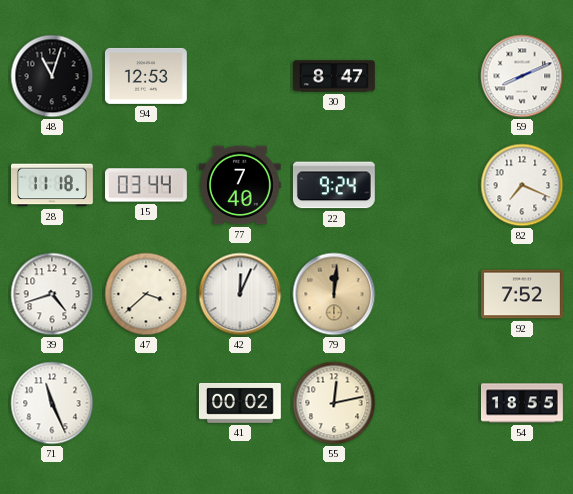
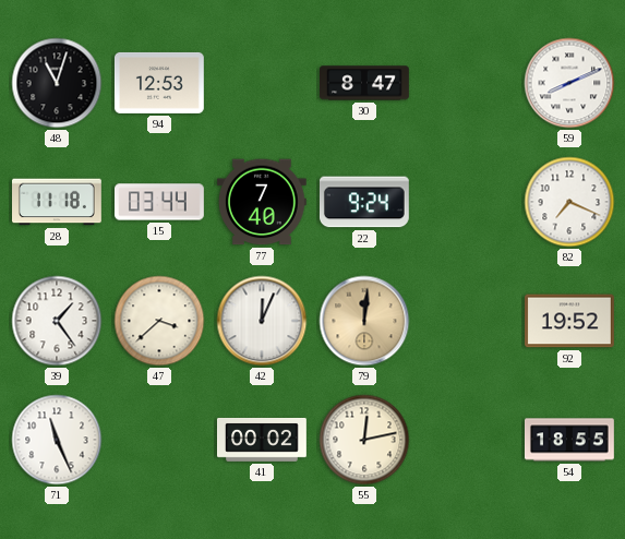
39: 4:42 -> 1:24 (57, 321)
92: 7:52 -> 19:52 (570, 321)
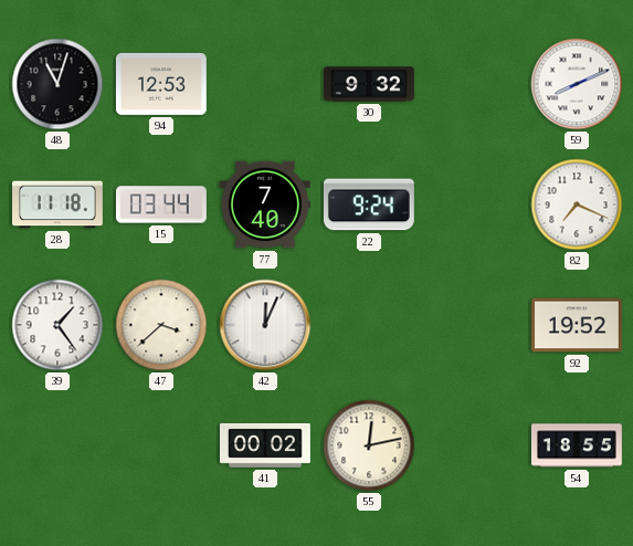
30: 8:47 -> 9:32 (370, 84)
79: 12:01 -> none (364, 321)
71: 11:26 -> none (57, 440)
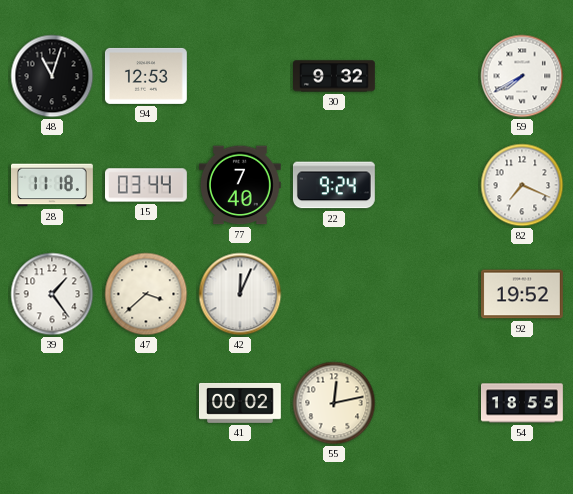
59: 8:11 -> 7:40 (522, 76)
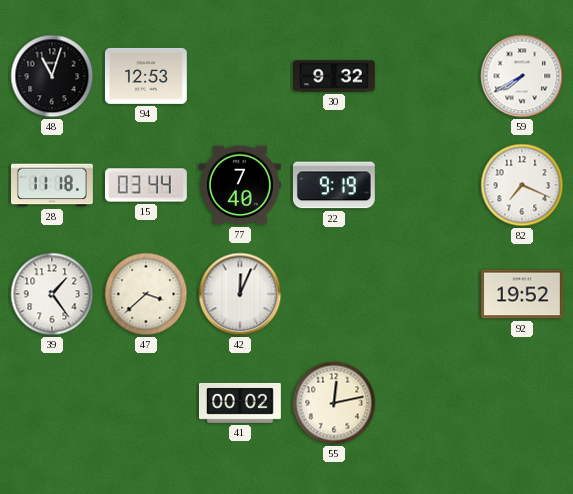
22: 9:24 -> 9:19 (334, 185)
54: 18:55 -> none (523, 403)
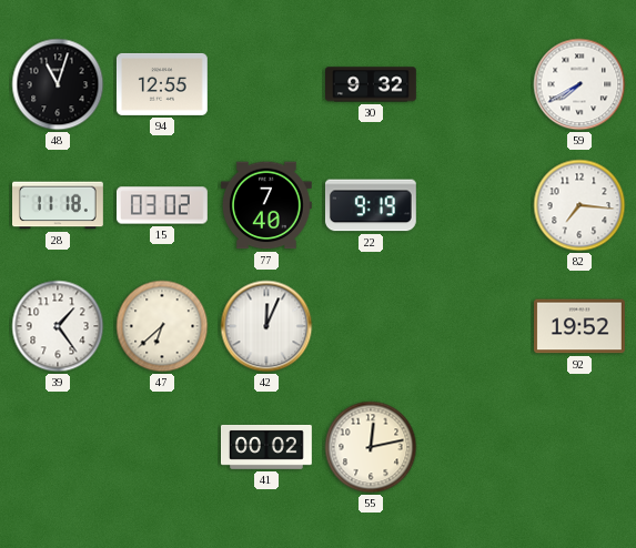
94: 12:53 -> 12:55 (162, 84)
15: 03:44 -> 03:02 (163, 205)
82: 7:19 -> 7:16 (579, 205)
47: 3:38 -> 6:38 (162, 326)
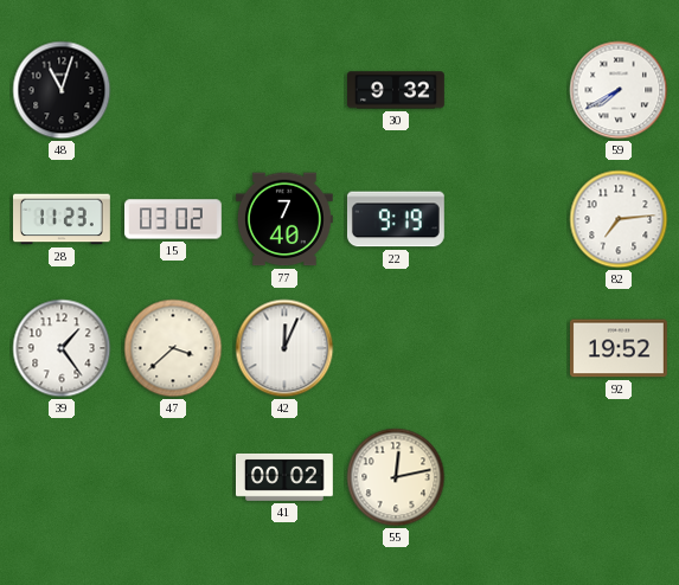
94: 12:55 -> none (162, 84)
28: 11:18 -> 11:23 (63, 219)
82: 7:16 -> 7:14 (619, 219)
47: 6:38 -> 3:38 (173, 348)
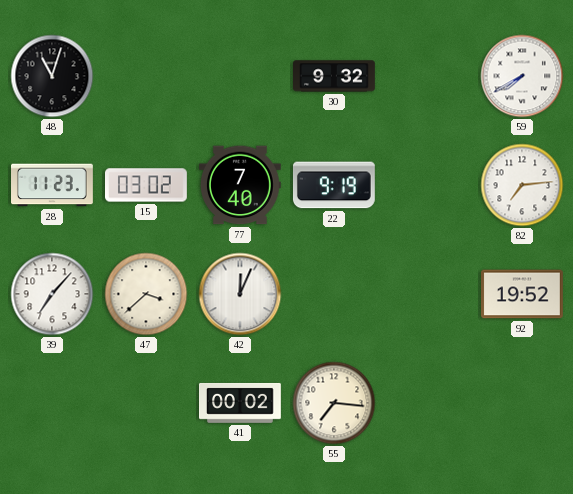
39: 1:24 -> 7:07 (52, 294)
55: 12:13 -> 7:16 (334, 403)
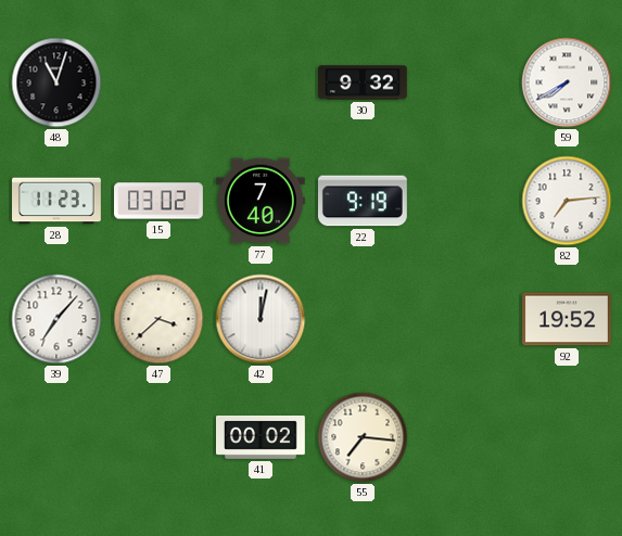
42: 12:04 -> 12:02 (261, 319)
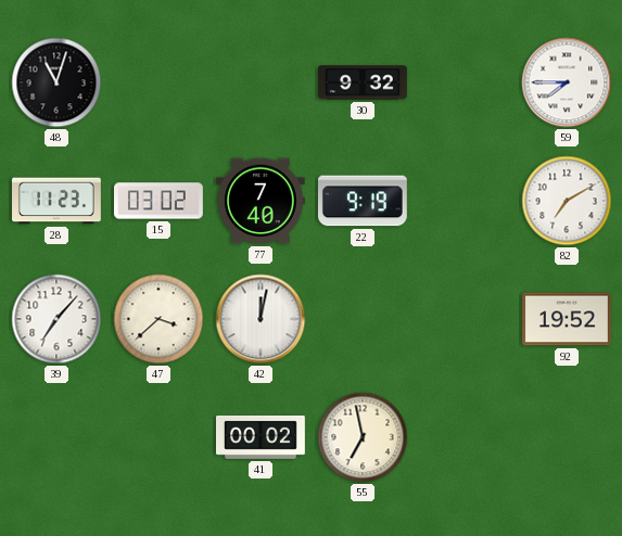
59: 7:40 -> 7:45 (567, 82)
82: 7:14 -> 7:10 (567, 201)
55: 7:16 -> 6:58 (363, 437)
